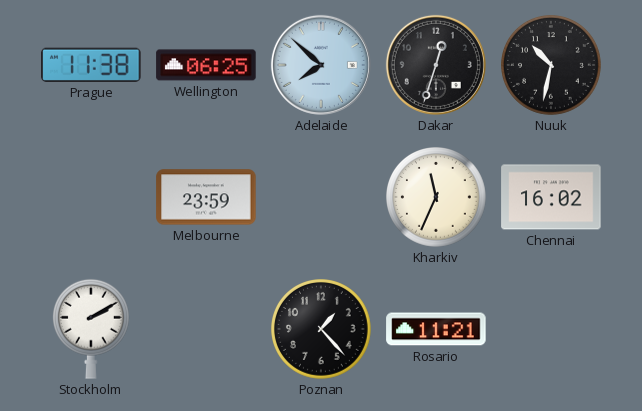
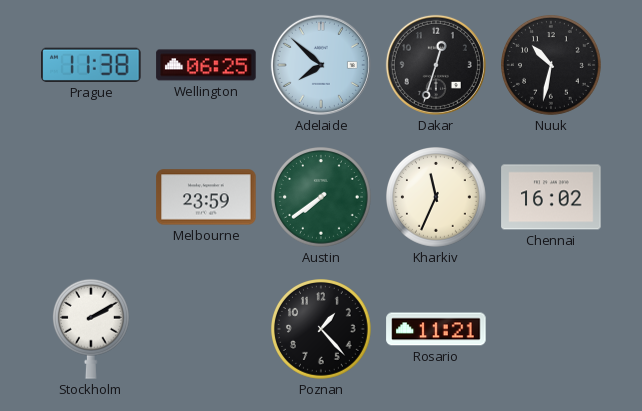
Austin: none -> 7:39 (322, 198)
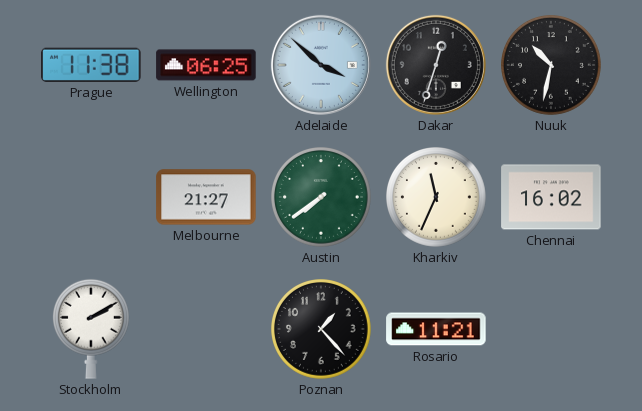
Adelaide: 7:52 -> 3:52 (321, 65)
Melbourne: 23:59 -> 21:27 (206, 197)
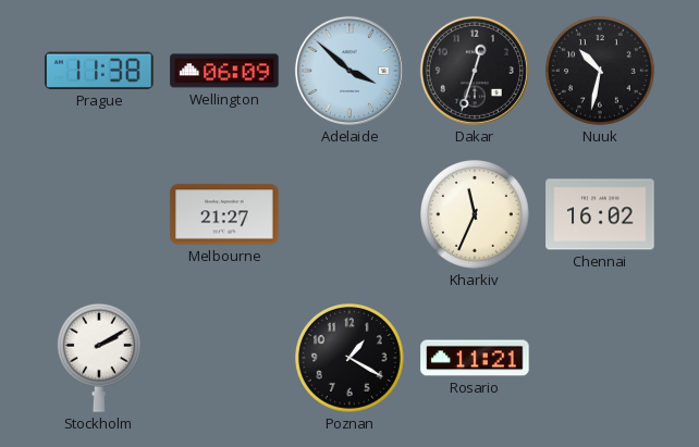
Wellington: 06:25 -> 06:09 (224, 71)
Austin: 7:39 -> none (322, 198)
Poznan: 1:23 -> 1:20 (351, 359)
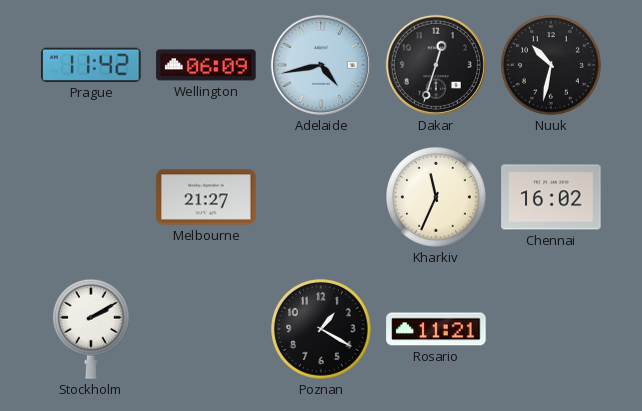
Prague: 11:38 -> 11:42 (91, 65)
Adelaide: 3:52 -> 4:43 (321, 65)
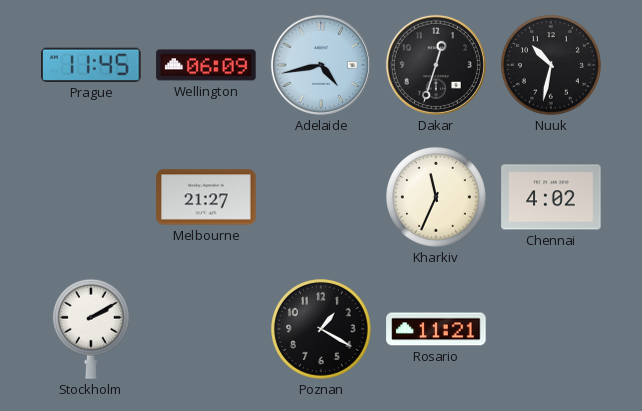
Prague: 11:42 -> 11:45 (91, 65)
Chennai: 16:02 -> 4:02 (551, 197)
